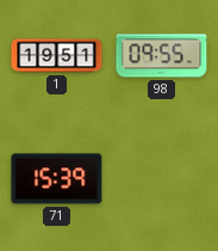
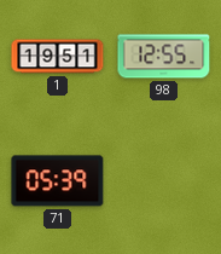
98: 09:55 -> 12:55 (164, 57)
71: 15:39 -> 05:39 (58, 181)
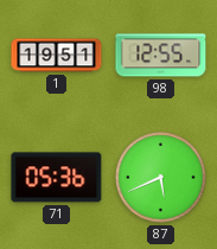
71: 05:39 -> 05:36 (57, 178)
87: none -> 5:41 (161, 178)
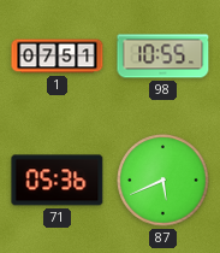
1: 19:51 -> 07:51 (58, 57)
98: 12:55 -> 10:55 (163, 57)
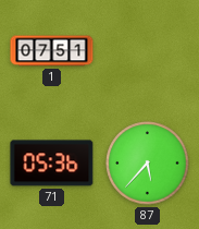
98: 10:55 -> none (163, 57)
87: 5:41 -> 5:37 (148, 164)
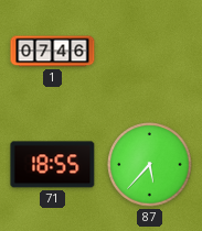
1: 07:51 -> 07:46 (53, 52)
71: 05:36 -> 18:55 (53, 165)
